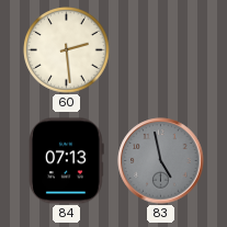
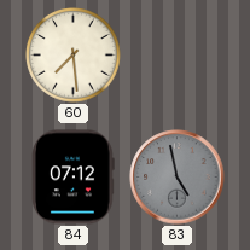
60: 2:29 -> 7:29 (74, 56)
84: 07:13 -> 07:12 (74, 178)
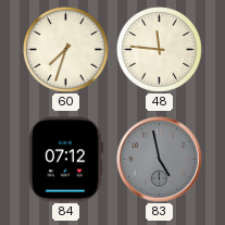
60: 7:29 -> 7:33 (66, 50)
48: none -> 11:46 (160, 50)
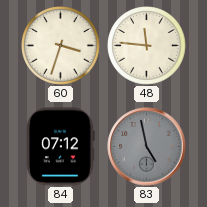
60: 7:33 -> 3:33 (61, 46)
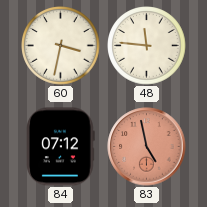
60: 3:33 -> 3:32 (61, 46)
83 dial: grey -> salmon (147, 147)
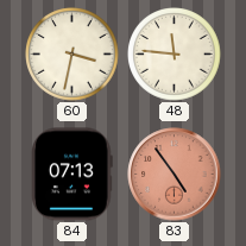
84: 07:12 -> 07:13 (72, 175)
83: 4:58 -> 4:54 (175, 175)
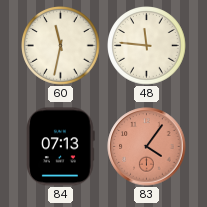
60: 3:32 -> 11:32 (61, 46)
83: 4:54 -> 4:06 (147, 147)
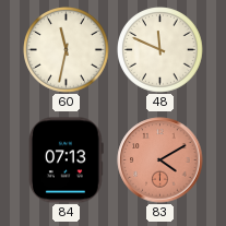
48: 11:46 -> 11:49 (160, 50)
83: 4:06 -> 4:10 (160, 160)
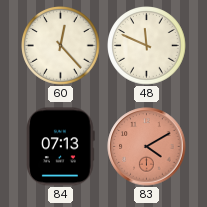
60: 11:32 -> 12:23 (61, 46)
